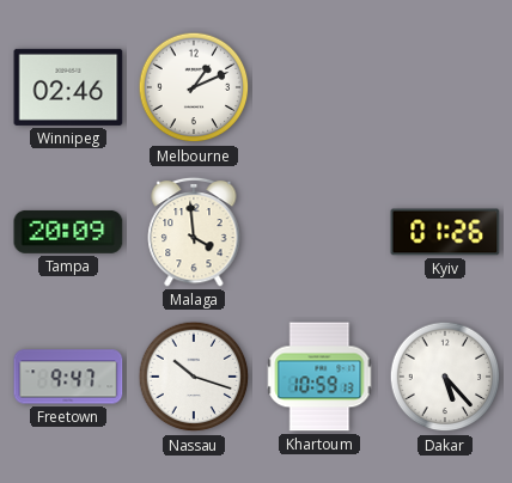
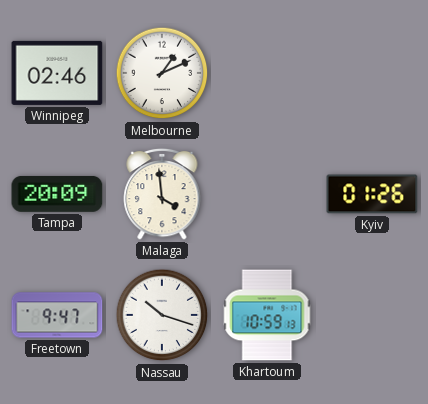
Dakar: 5:23 -> none (445, 377)
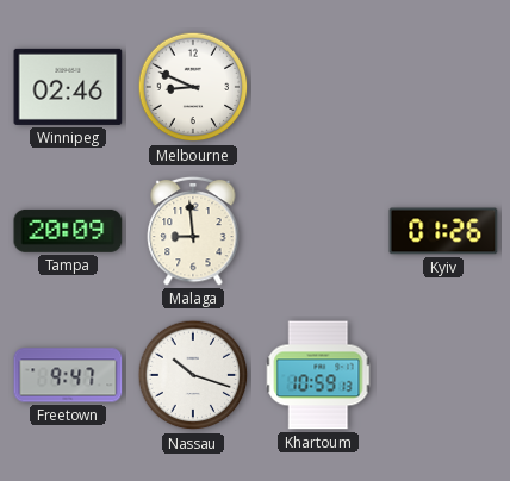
Melbourne: 1:11 -> 8:49 (193, 87)
Malaga: 3:59 -> 8:59 (193, 231)
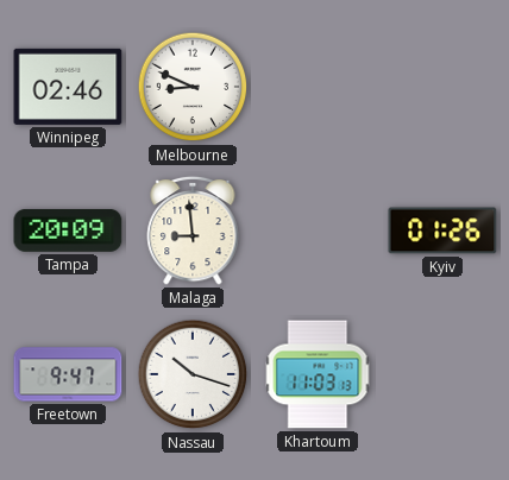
Khartoum: 10:59 -> 11:03 (318, 374)
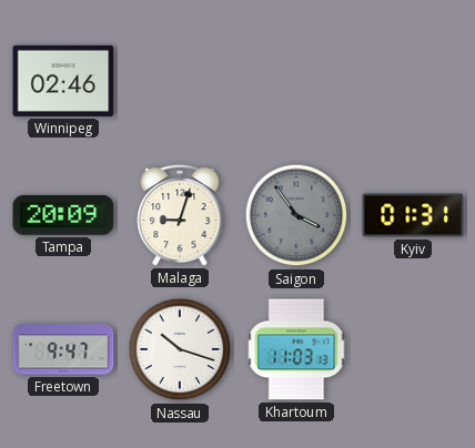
Melbourne: 8:49 -> none (193, 87)
Malaga: 8:59 -> 9:03 (180, 215)
Saigon: none -> 3:54 (296, 215)
Kyiv: 01:26 -> 01:31 (413, 215)
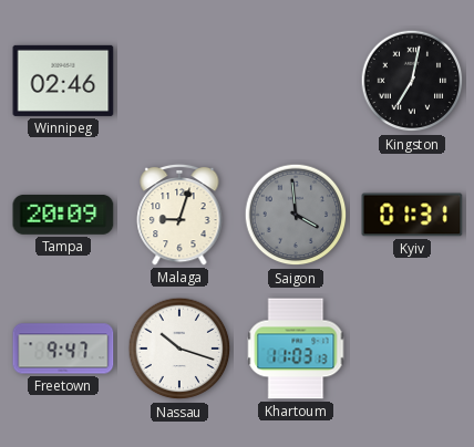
Kingston: none -> 7:02 (412, 81)
Saigon: 3:54 -> 3:59 (296, 215)
